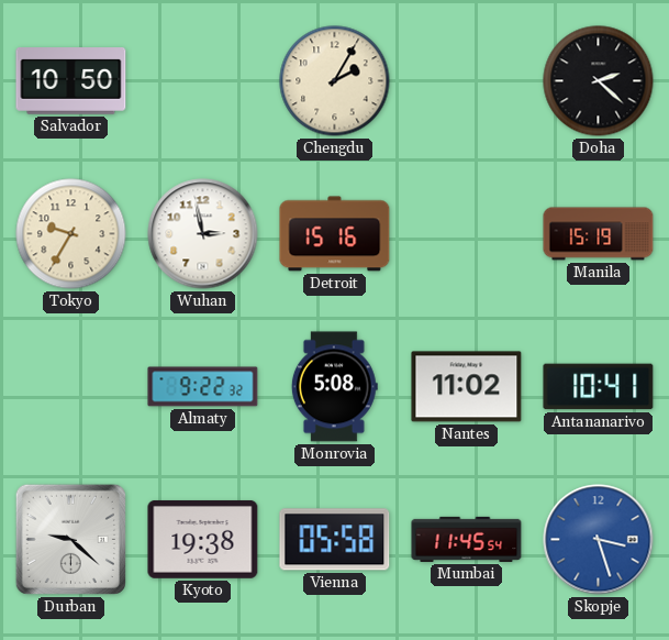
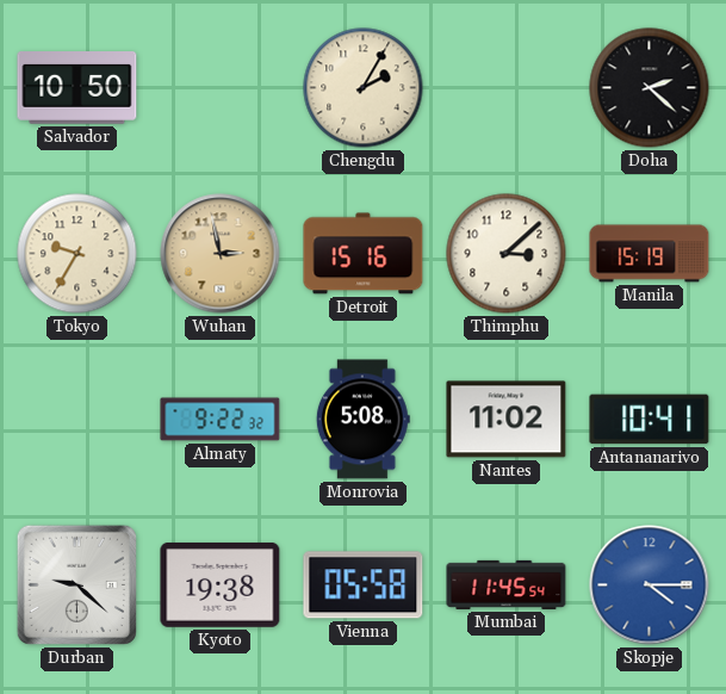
Wuhan dial: white -> champagne (221, 254)
Thimphu: none -> 3:08 (507, 254)
Skopje: 3:27 -> 4:15 (650, 585)
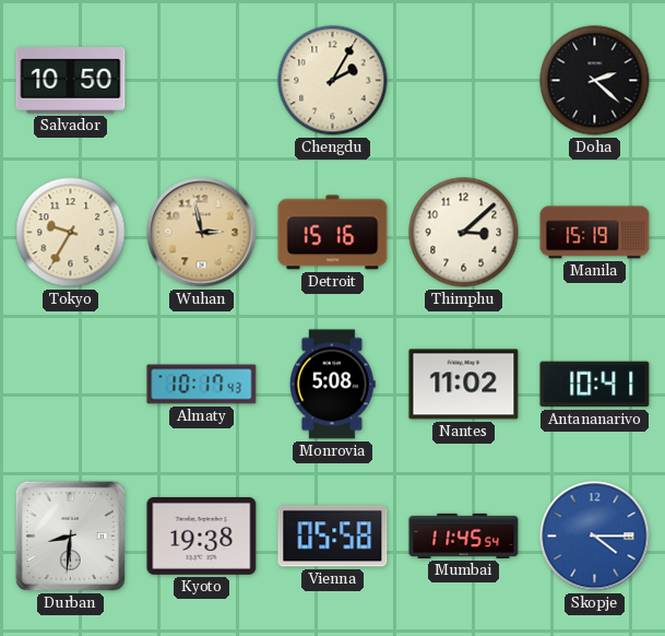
Almaty: 9:22 -> 10:17 (202, 385)
Durban: 9:22 -> 8:31 (70, 535)
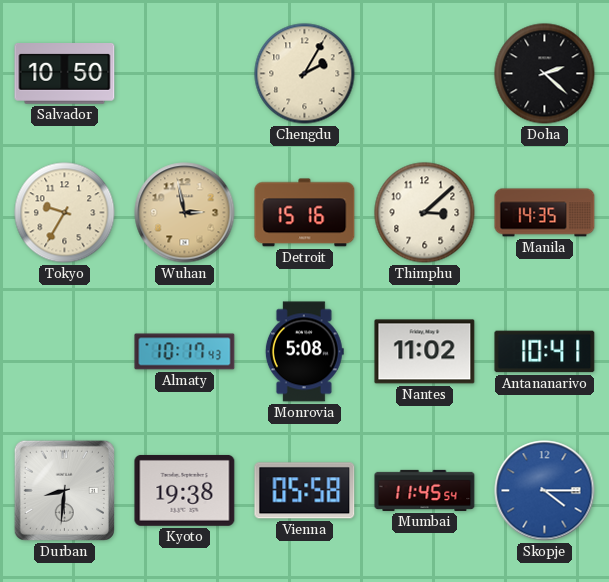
Manila: 15:19 -> 14:35 (545, 213)
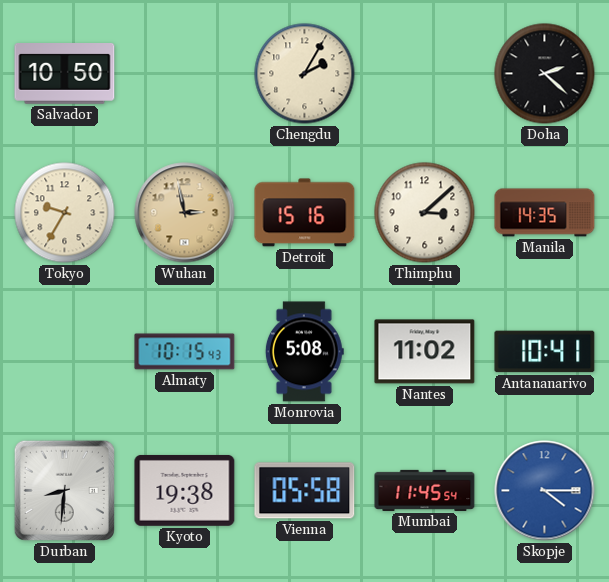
Almaty: 10:17 -> 10:15 (185, 352)
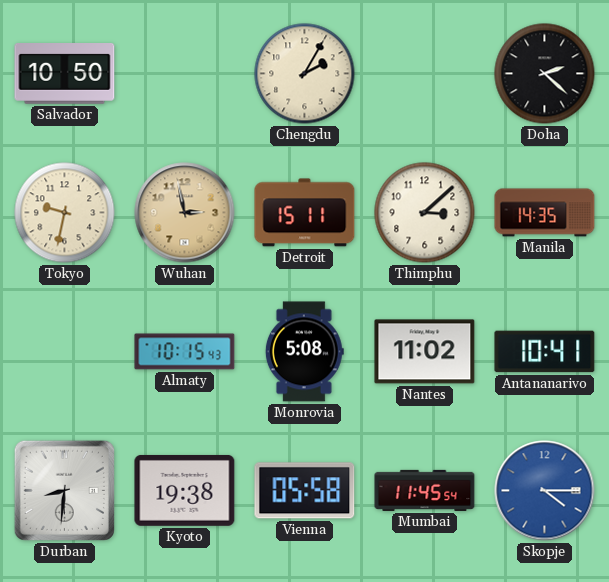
Tokyo: 9:35 -> 9:32 (65, 213)
Detroit: 15:16 -> 15:11 (305, 213)
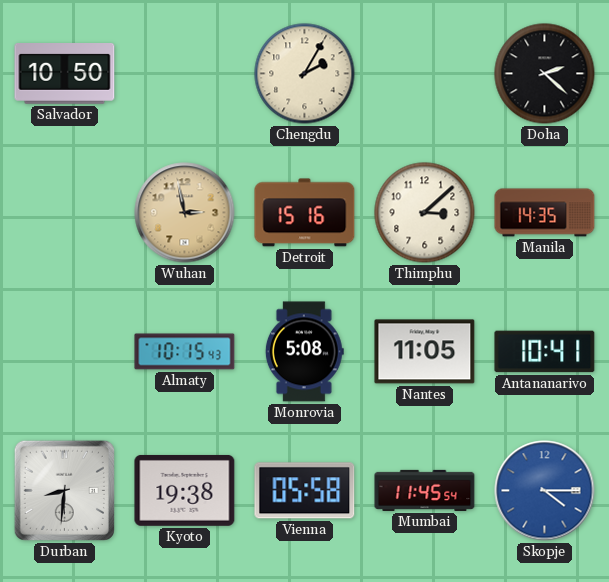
Tokyo: 9:32 -> none (65, 213)
Detroit: 15:11 -> 15:16 (305, 213)
Nantes: 11:02 -> 11:05 (425, 352)
